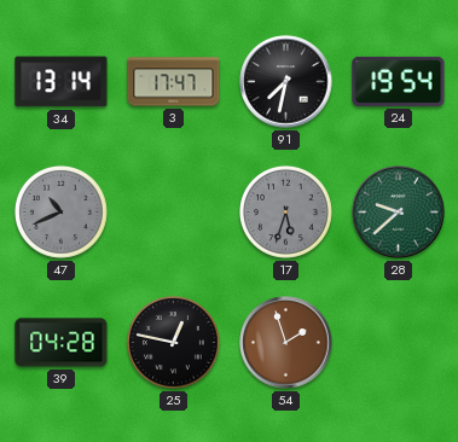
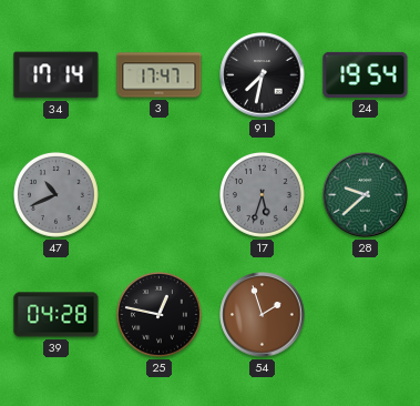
34: 13:14 -> 17:14 (57, 75)
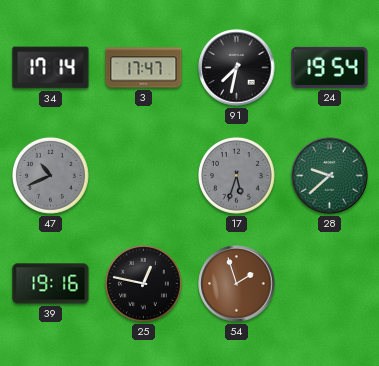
39: 04:28 -> 19:16 (51, 284)
